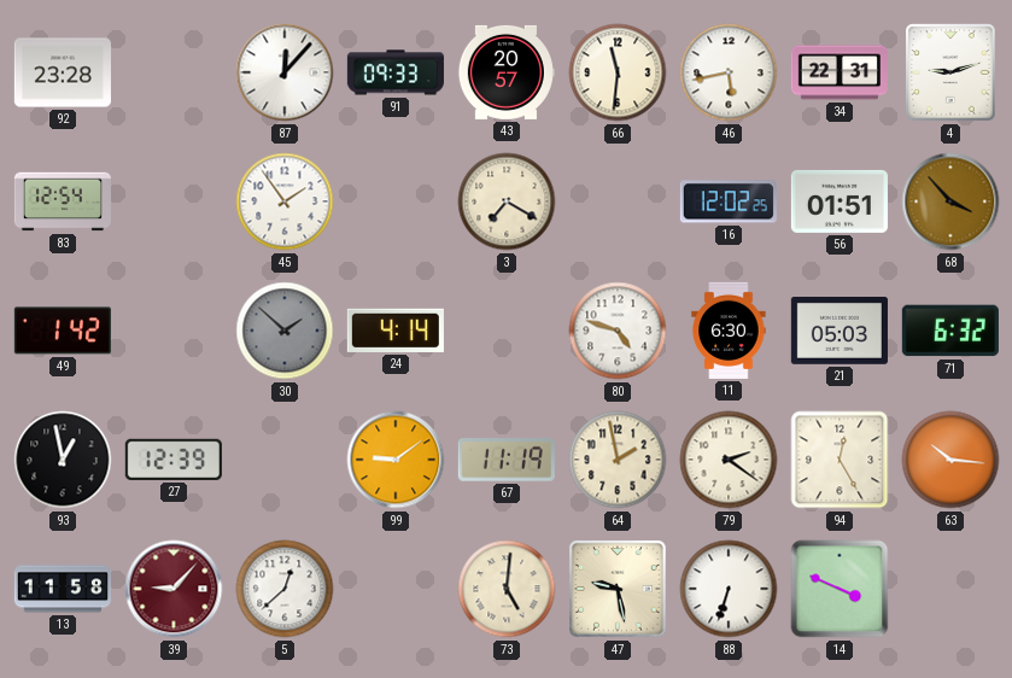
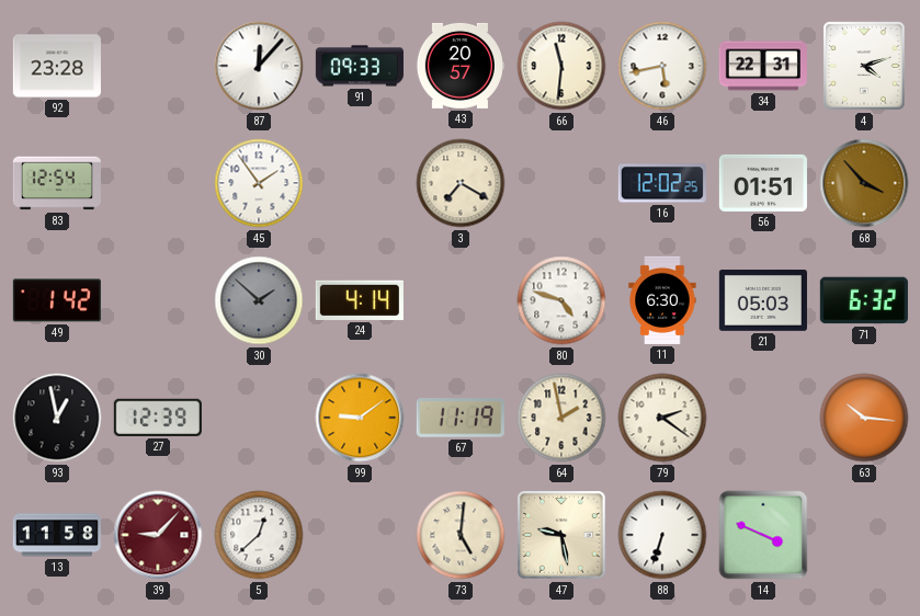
4: 9:12 -> 4:12 (864, 66)
94: 12:25 -> none (840, 460)
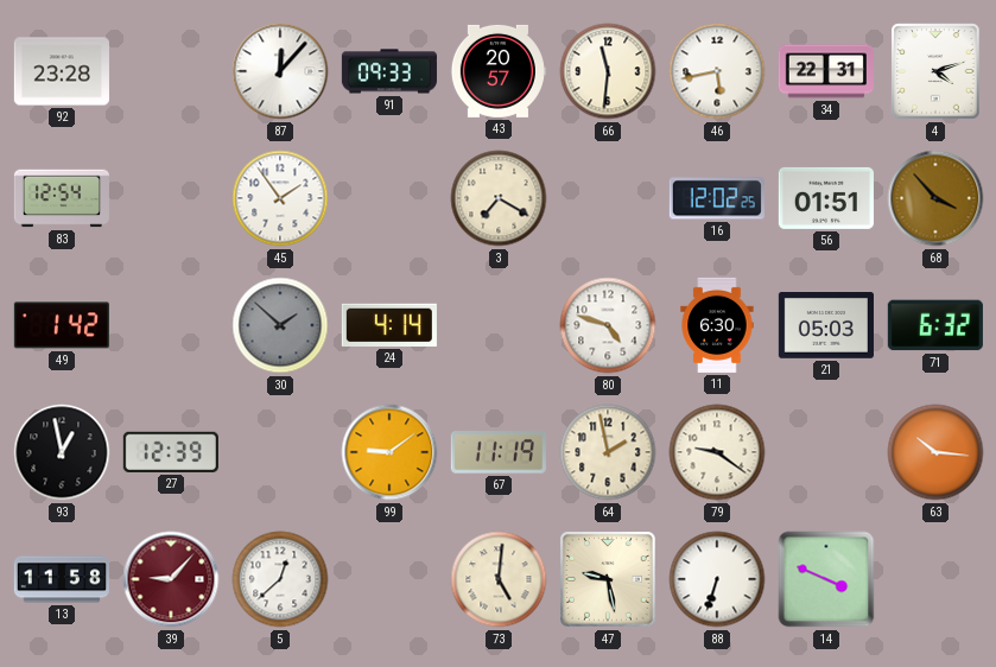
79: 2:21 -> 9:21 (717, 452)
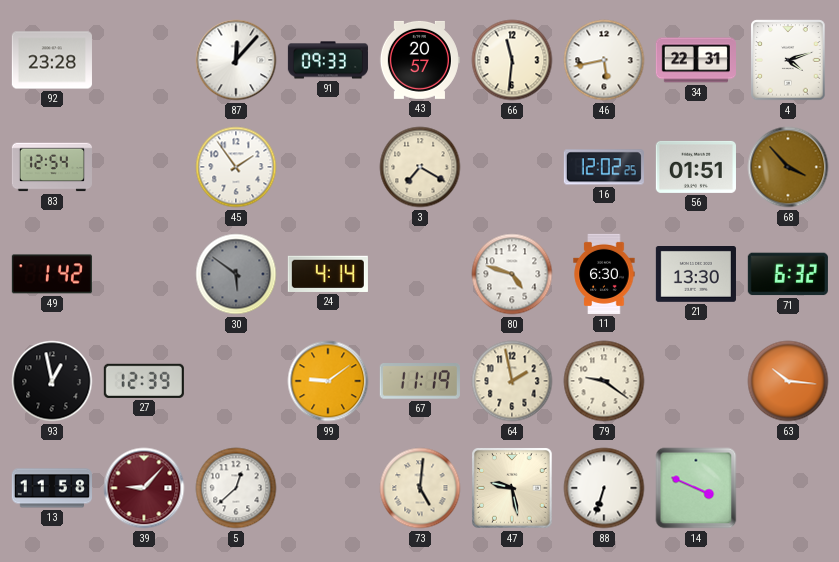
30: 1:52 -> 5:51 (236, 274)
21: 05:03 -> 13:30 (696, 275)
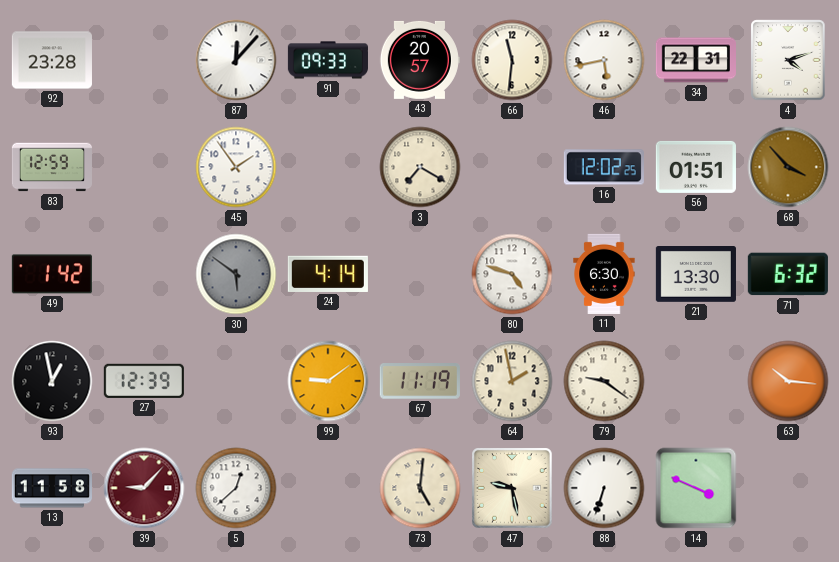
83: 12:54 -> 12:59 (52, 167)
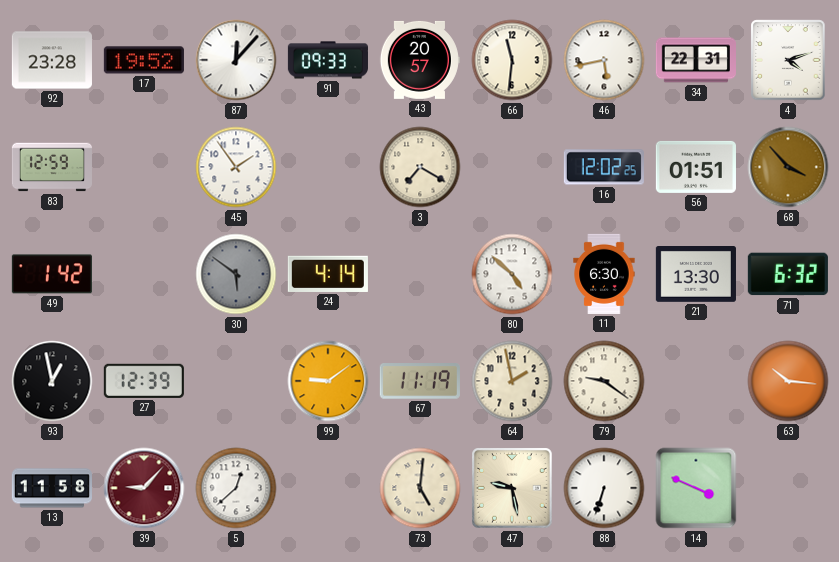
17: none -> 19:52 (144, 60)
80: 4:48 -> 4:52 (512, 274)
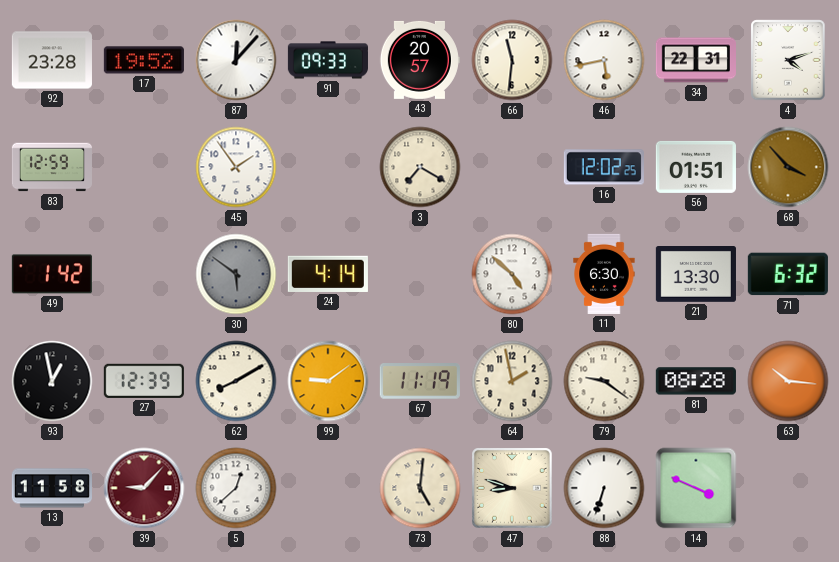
62: none -> 8:10 (236, 381)
81: none -> 08:28 (696, 381)
47: 9:28 -> 8:48 (512, 488)
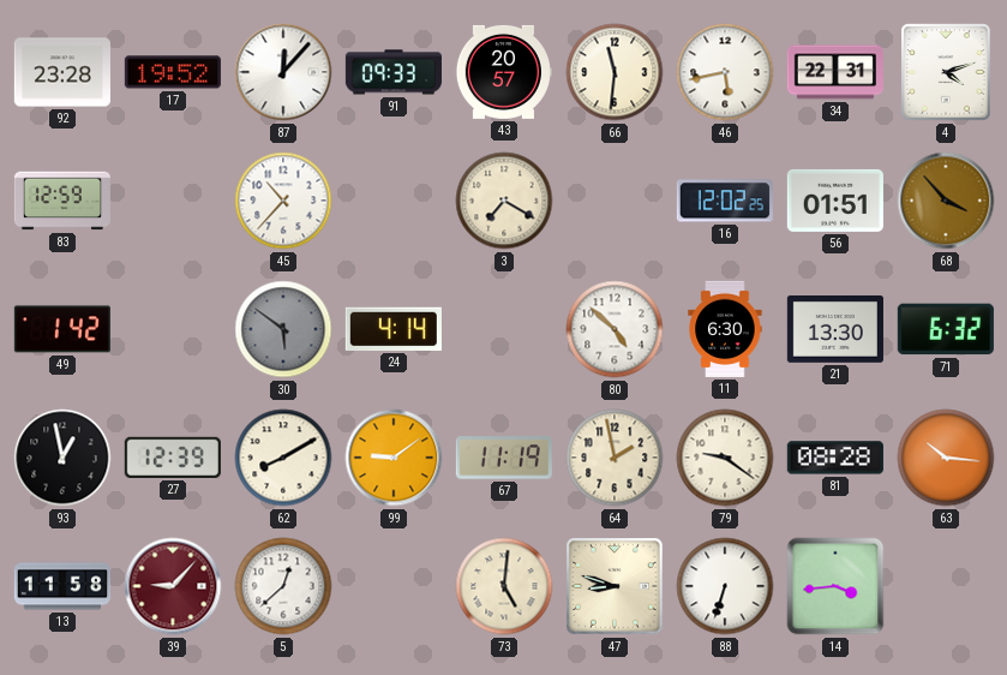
45: 1:54 -> 10:37 (283, 201)
14: 3:49 -> 3:44 (835, 586)
